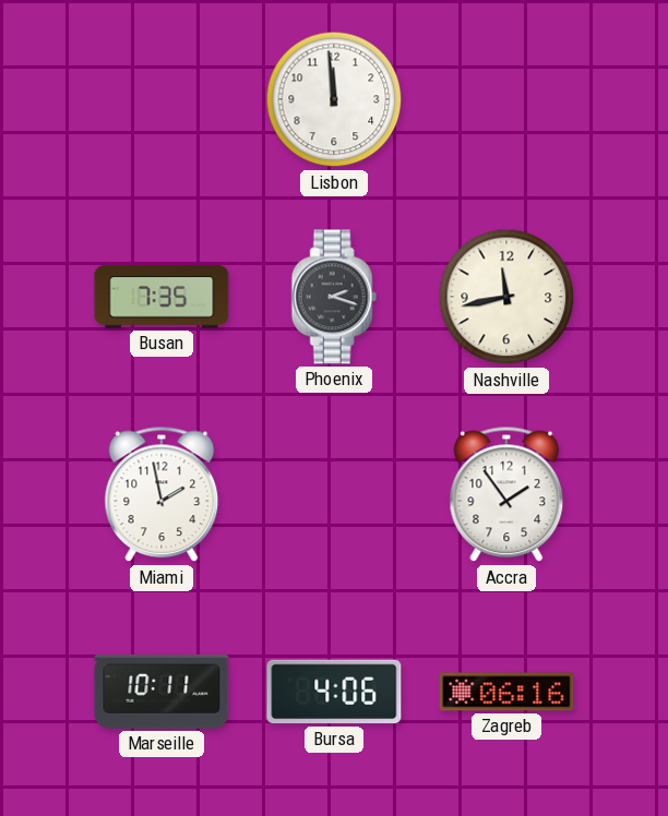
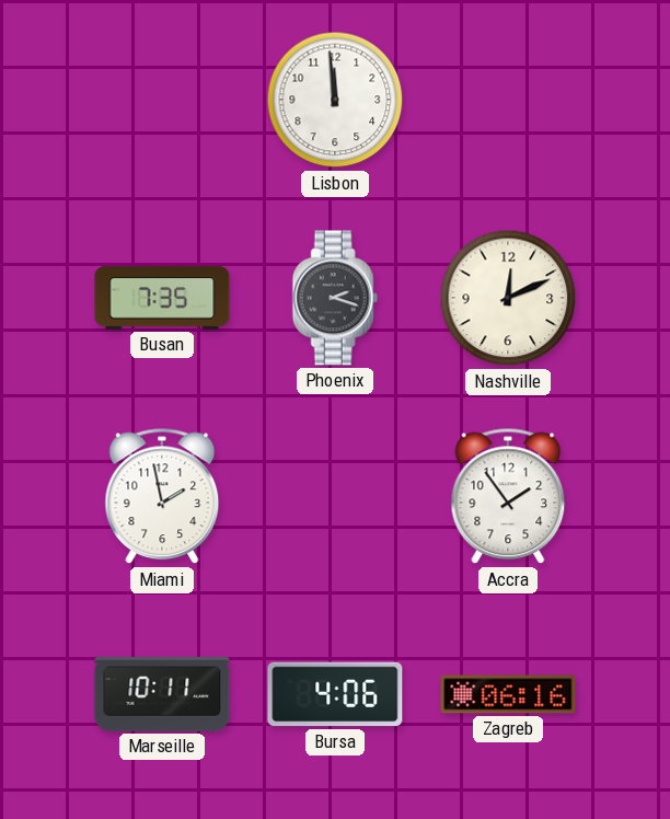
Nashville: 11:43 -> 12:11 (508, 298)
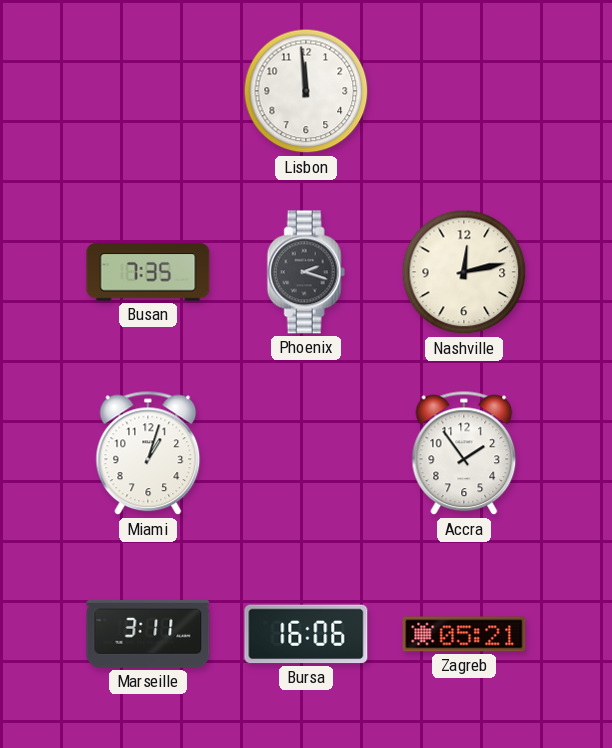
Nashville: 12:11 -> 12:13 (464, 272)
Miami: 1:58 -> 1:03 (148, 453)
Marseille: 10:11 -> 3:11 (148, 634)
Bursa: 4:06 -> 16:06 (306, 634)
Zagreb: 06:16 -> 05:21 (464, 634)
